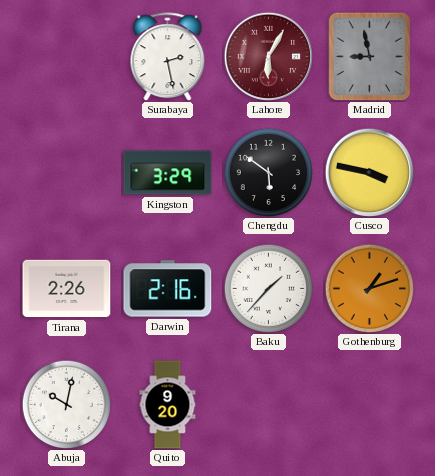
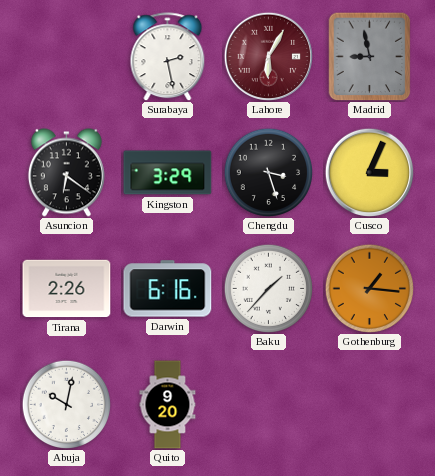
Asuncion: none -> 6:21 (66, 173)
Chengdu: 5:51 -> 3:27 (268, 172)
Cusco: 3:47 -> 3:04 (369, 172)
Darwin: 2:16 -> 6:16 (168, 289)
Gothenburg: 1:12 -> 1:16 (369, 288)
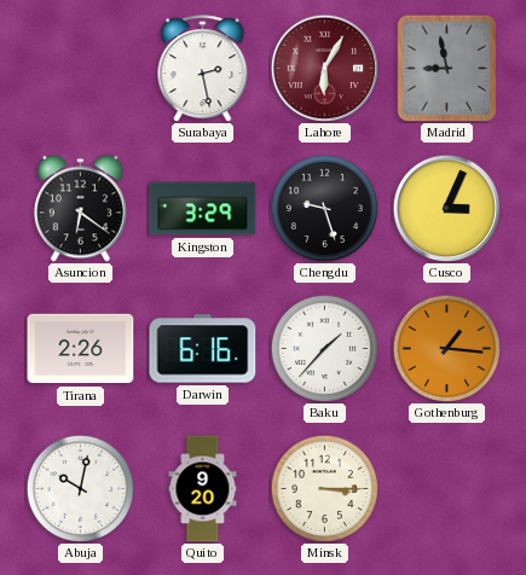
Chengdu: 3:27 -> 9:27 (324, 208)
Minsk: none -> 3:15 (324, 488)
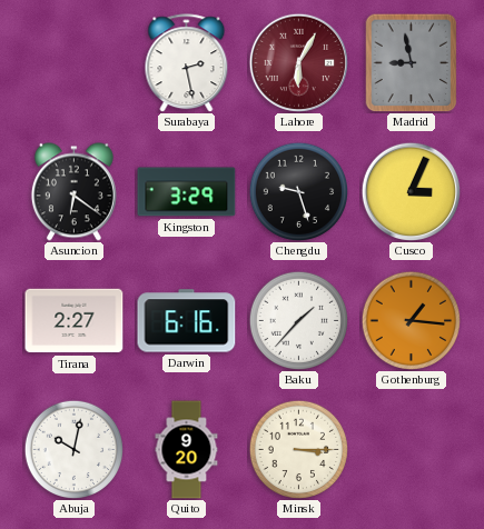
Tirana: 2:26 -> 2:27 (75, 321)
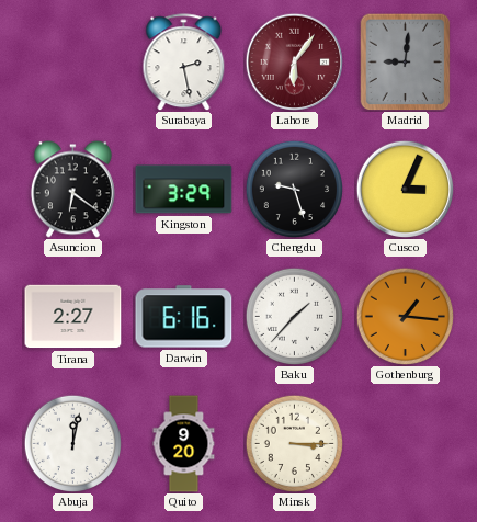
Lahore: 6:05 -> 6:06 (294, 61)
Madrid: 8:58 -> 9:01 (406, 61)
Abuja: 10:02 -> 12:02 (72, 443)
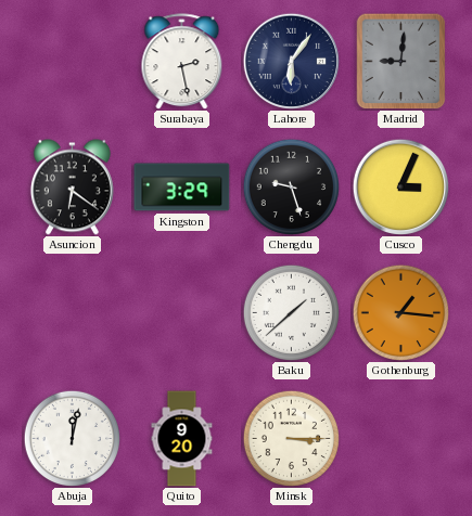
Lahore dial: burgundy -> navy (291, 61)
Tirana: 2:27 -> none (73, 317)
Darwin: 6:16 -> none (184, 317)
Baku: 1:37 -> 1:38 (291, 312)
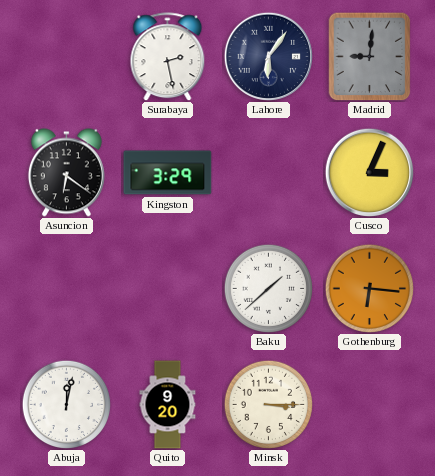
Chengdu: 9:27 -> none (291, 186)
Gothenburg: 1:16 -> 6:16 (369, 288)
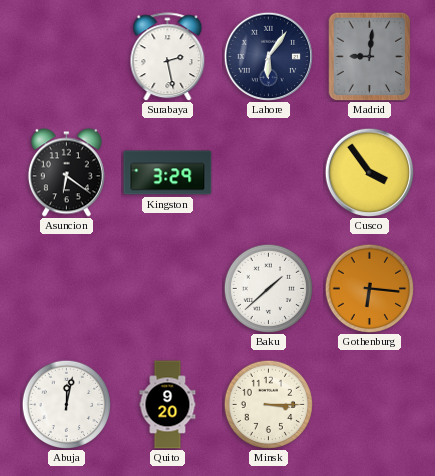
Cusco: 3:04 -> 3:54 (369, 172)
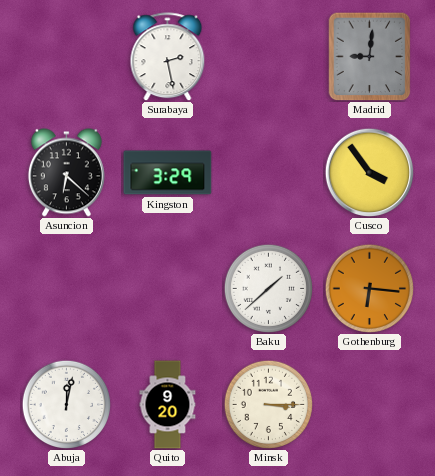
Lahore: 6:06 -> none (268, 56)
Asuncion: 6:21 -> 6:22 (66, 173)
